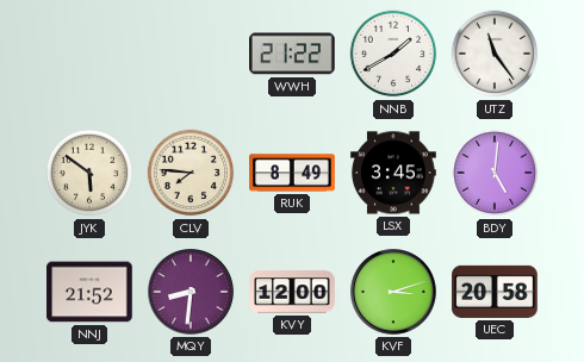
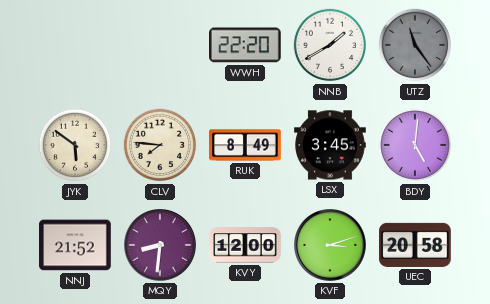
WWH: 21:22 -> 22:20 (246, 45)
UTZ dial: white -> grey (415, 45)
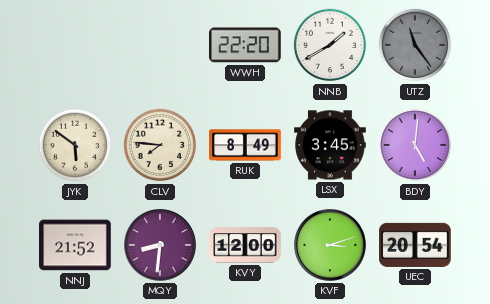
UEC: 20:58 -> 20:54 (415, 245)
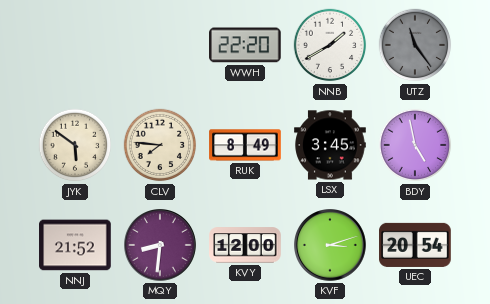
BDY: 5:01 -> 4:58 (415, 145)
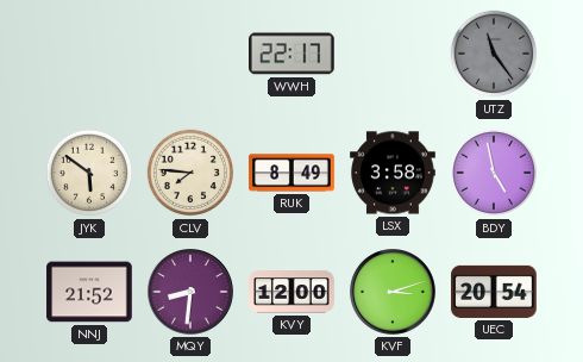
WWH: 22:20 -> 22:17 (293, 54)
NNB: 1:40 -> none (330, 45)
LSX: 3:45 -> 3:58 (393, 173)
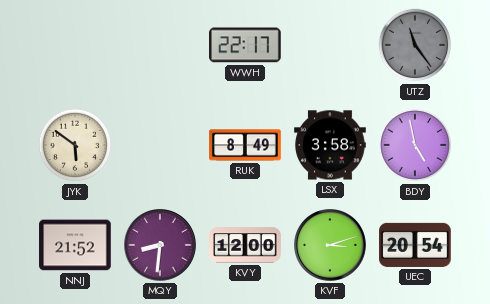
CLV: 7:46 -> none (190, 173)
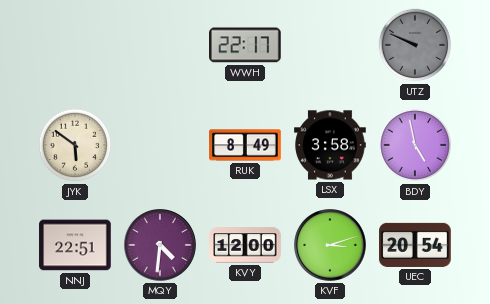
UTZ: 11:24 -> 9:49 (415, 45)
NNJ: 21:52 -> 22:51 (75, 245)
MQY: 8:31 -> 4:31 (161, 246)
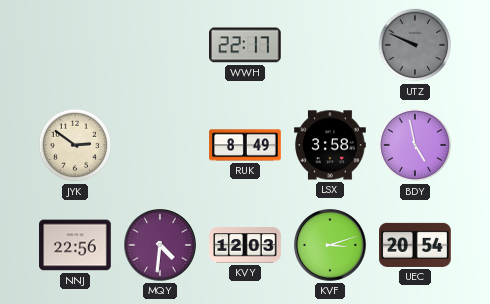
JYK: 5:51 -> 2:51 (75, 145)
NNJ: 22:51 -> 22:56 (75, 245)
KVY: 12:00 -> 12:03 (245, 245)
